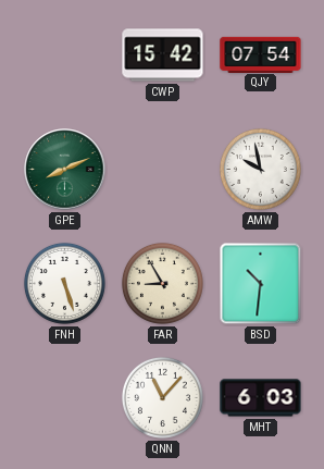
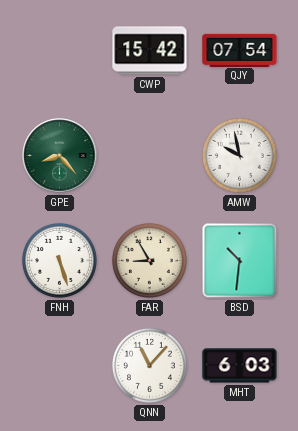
GPE: 8:11 -> 8:23 (60, 156)
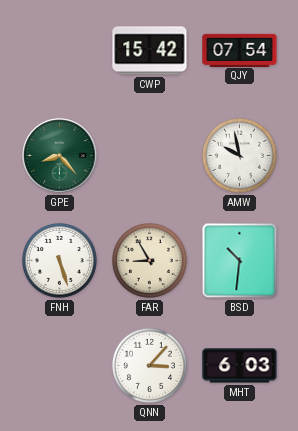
QNN: 11:07 -> 3:07 (149, 365)
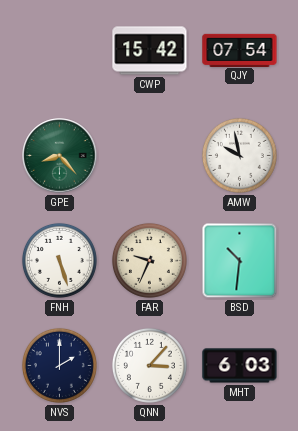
FAR: 8:55 -> 9:34 (149, 260)
NVS: none -> 2:00 (59, 365)
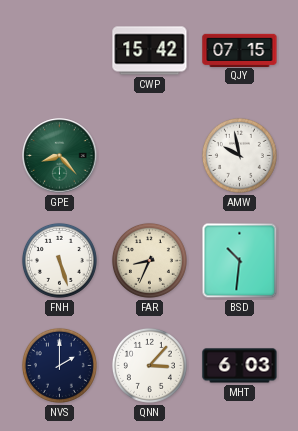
QJY: 07:54 -> 07:15 (240, 50)
FAR: 9:34 -> 8:34 (149, 260)
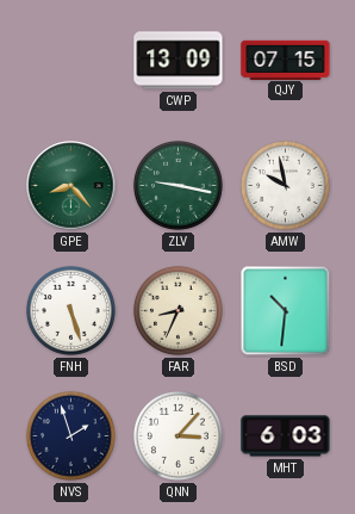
CWP: 15:42 -> 13:09 (179, 61)
ZLV: none -> 9:17 (177, 185)
NVS: 2:00 -> 1:57 (70, 435)
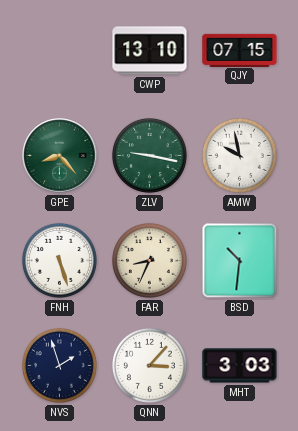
CWP: 13:09 -> 13:10 (150, 51)
MHT: 6:03 -> 3:03 (240, 366)
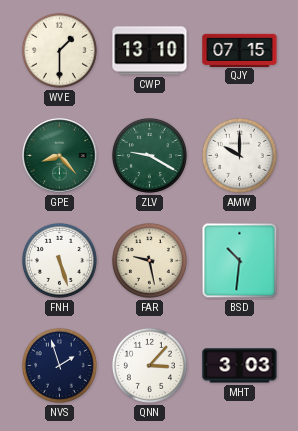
WVE: none -> 1:30 (59, 50)
ZLV: 9:17 -> 9:20 (149, 155)
AMW: 9:58 -> 10:00 (239, 155)
FAR: 8:34 -> 9:28 (149, 260)
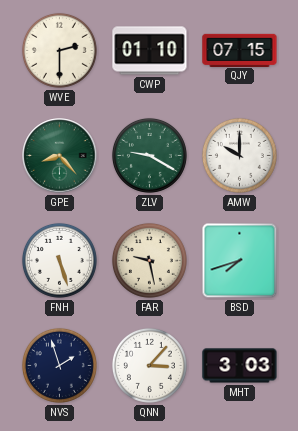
WVE: 1:30 -> 2:30 (59, 50)
CWP: 13:10 -> 01:10 (150, 51)
BSD: 10:31 -> 7:42 (240, 261)
